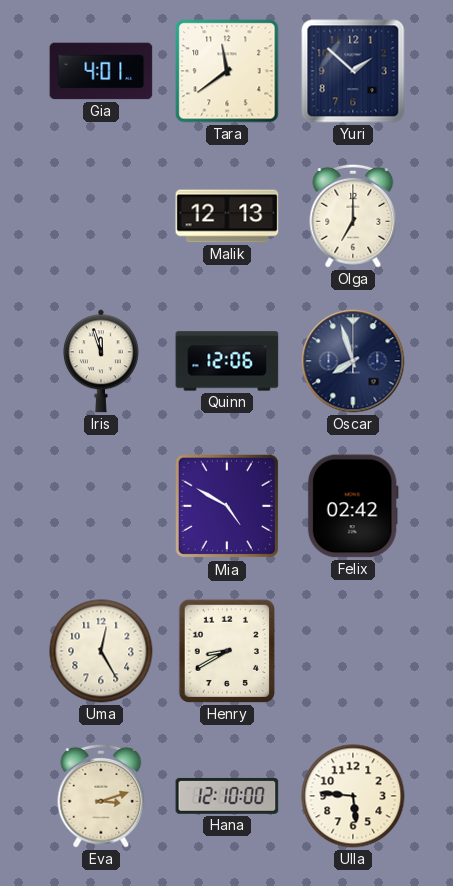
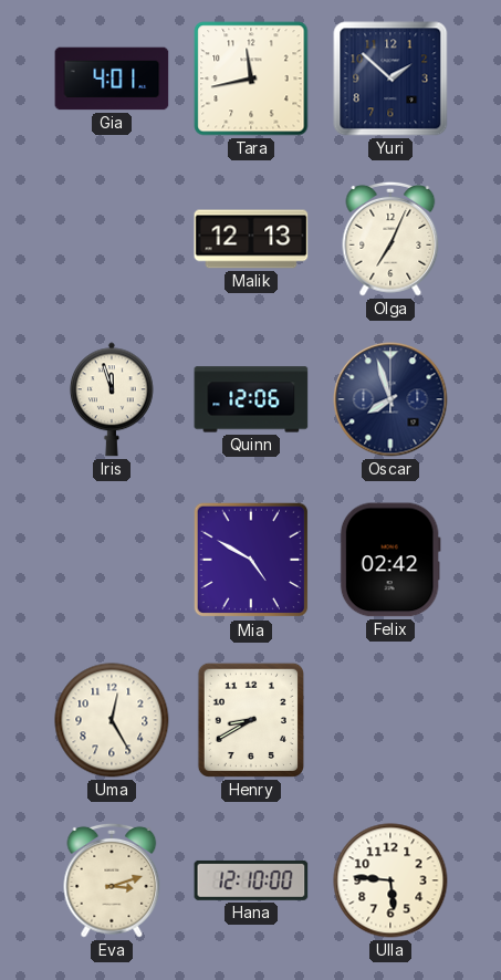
Tara: 11:39 -> 11:43 (251, 79)
Olga: 7:00 -> 7:04 (390, 239)
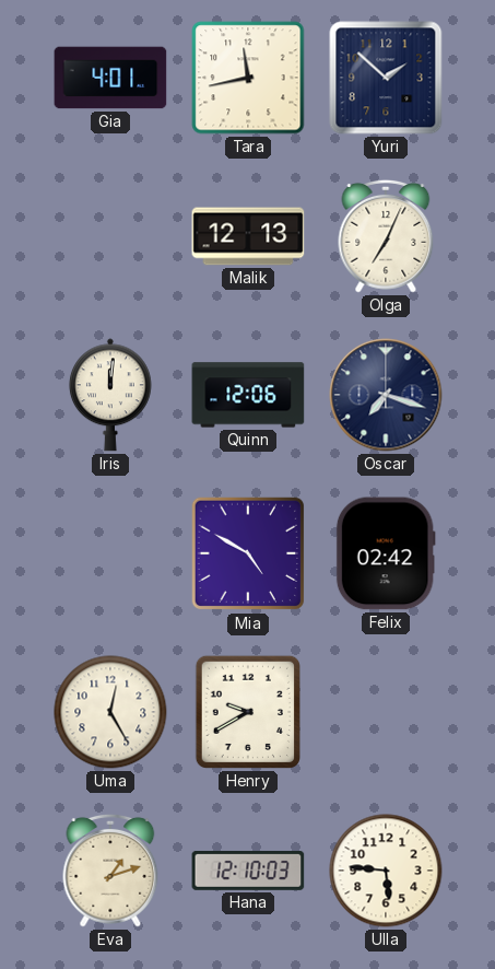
Iris: 11:57 -> 12:01 (110, 395)
Oscar: 7:57 -> 7:18 (386, 395)
Henry: 8:40 -> 9:40 (248, 712)
Eva: 3:12 -> 1:12 (110, 871)
Hana: 12:10:00 -> 12:10:03 (248, 871)
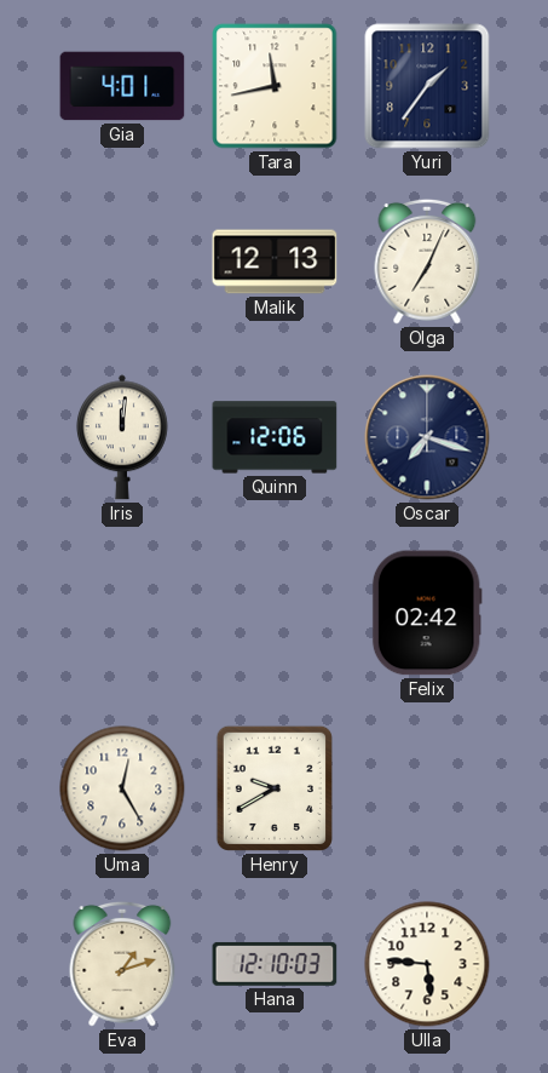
Yuri: 1:52 -> 1:36 (427, 86)
Mia: 4:50 -> none (248, 553)
